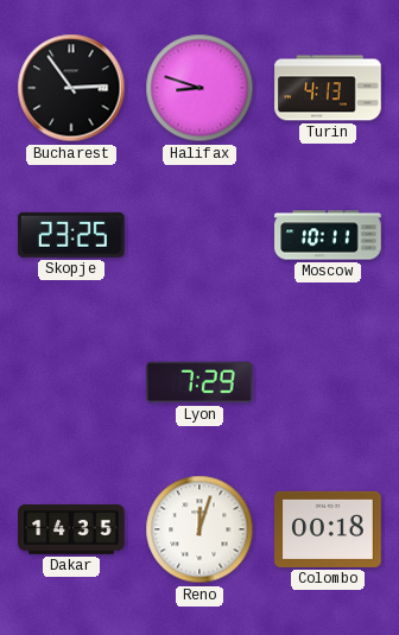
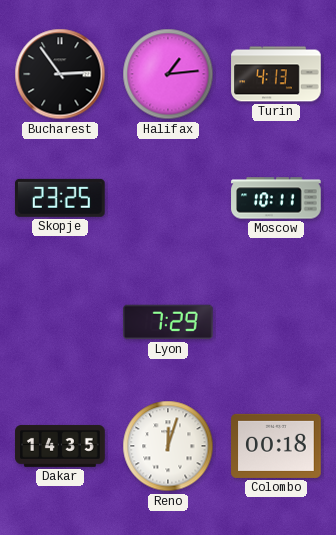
Halifax: 8:48 -> 1:14 (168, 74)
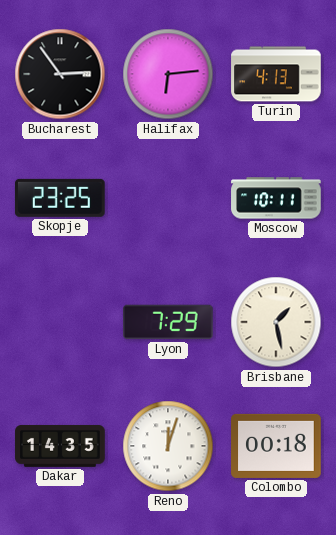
Halifax: 1:14 -> 6:14 (168, 74)
Brisbane: none -> 1:28 (276, 322)
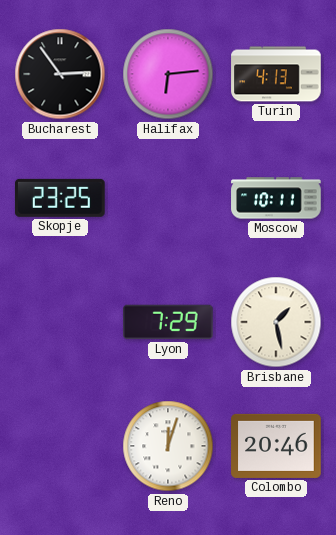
Dakar: 14:35 -> none (60, 446)
Colombo: 00:18 -> 20:46 (276, 446)
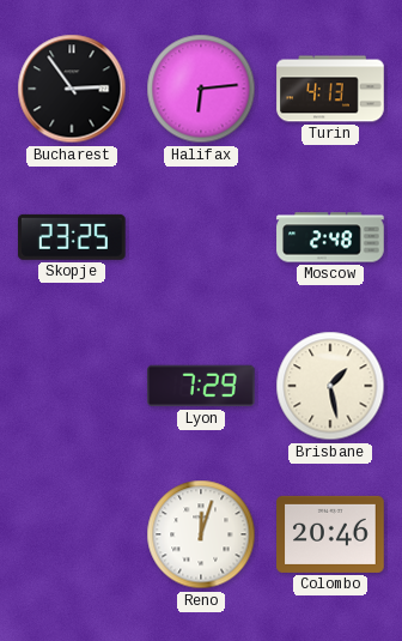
Moscow: 10:11 -> 2:48 (330, 237)
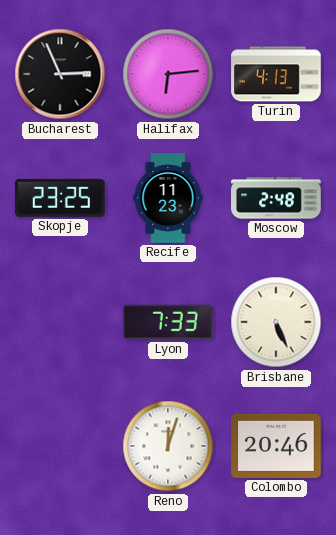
Bucharest: 2:54 -> 2:56 (60, 74)
Recife: none -> 11:23 (168, 198)
Lyon: 7:29 -> 7:33 (168, 322)
Brisbane: 1:28 -> 5:26 (276, 322)
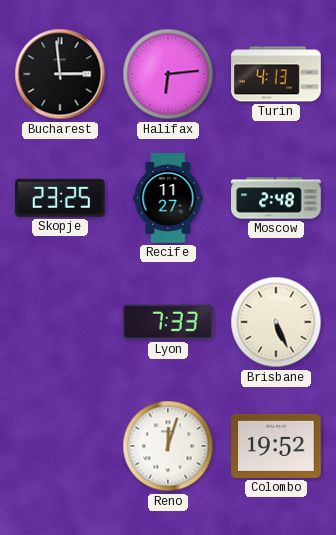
Bucharest: 2:56 -> 2:59 (60, 74)
Recife: 11:23 -> 11:27 (168, 198)
Colombo: 20:46 -> 19:52 (276, 446)
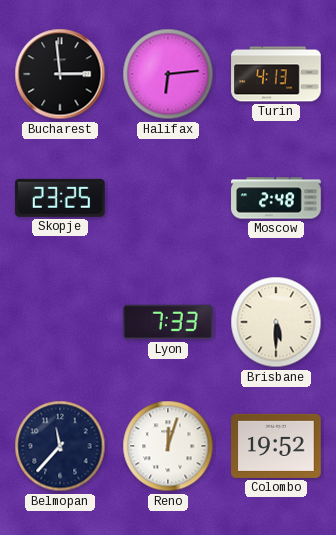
Recife: 11:27 -> none (168, 198)
Brisbane: 5:26 -> 5:30 (276, 322)
Belmopan: none -> 11:37 (60, 446)
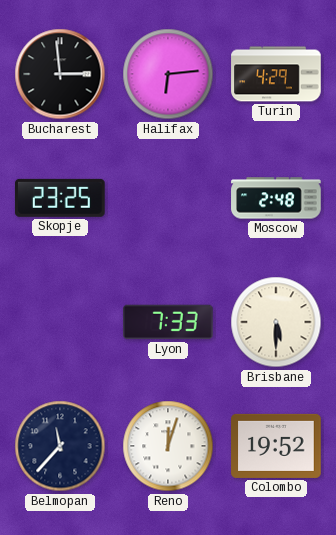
Turin: 4:13 -> 4:29 (276, 74)
